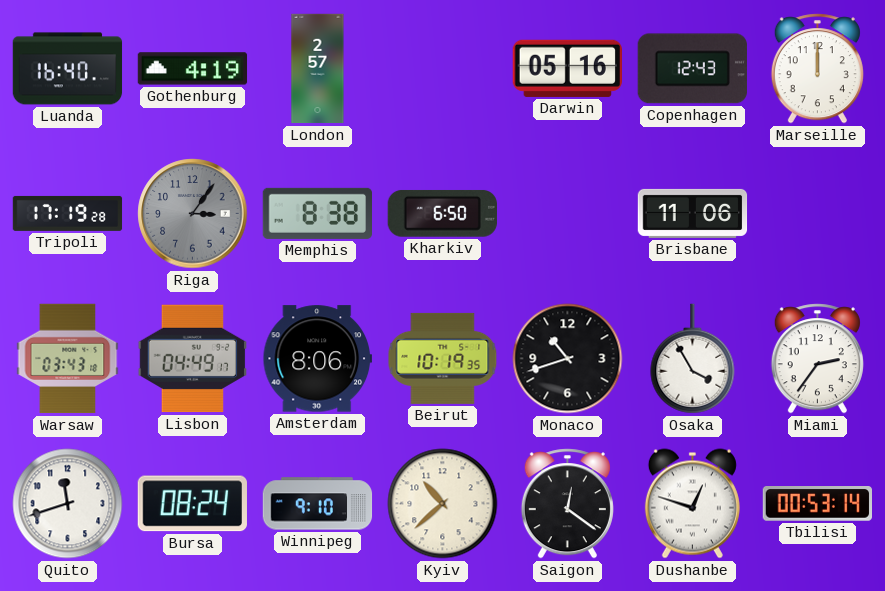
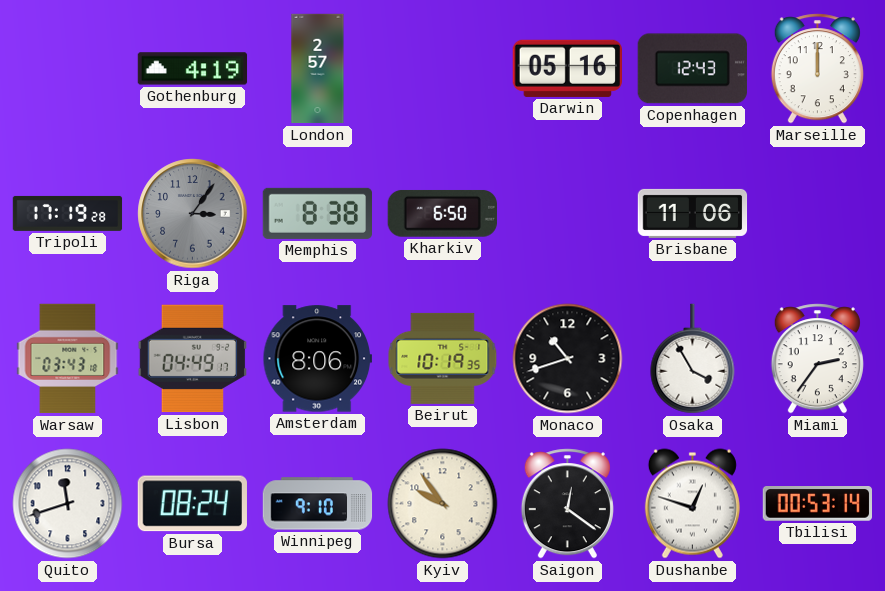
Luanda: 16:40 -> none (68, 69)
Kyiv: 10:38 -> 9:54 (443, 504)
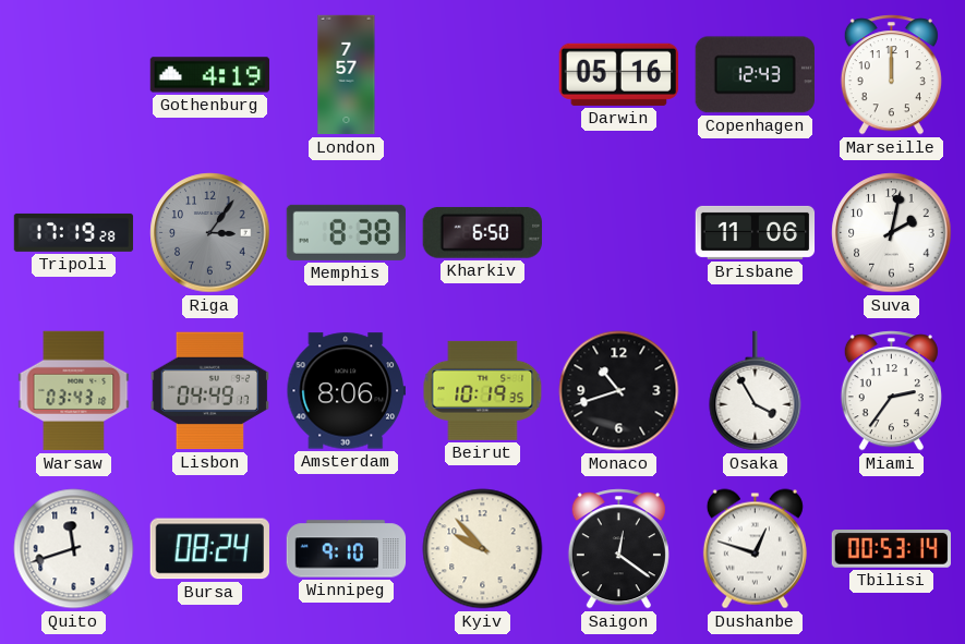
London: 2:57 -> 7:57 (347, 75)
Suva: none -> 2:02 (892, 233)
Kyiv: 9:54 -> 9:53 (483, 549)
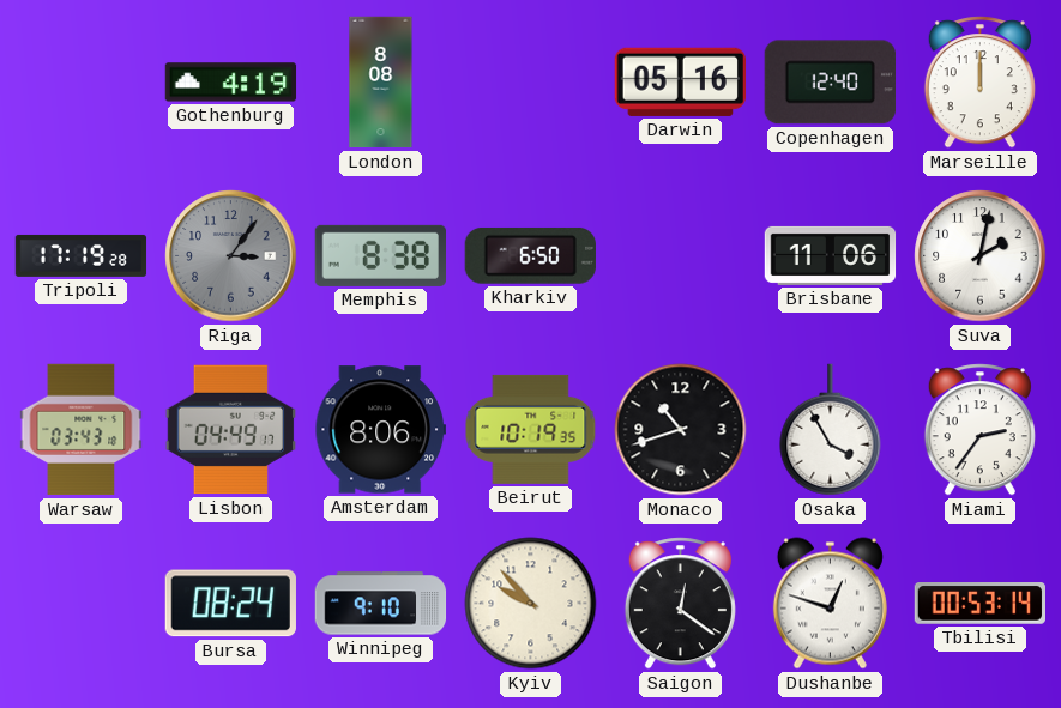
London: 7:57 -> 8:08 (381, 83)
Copenhagen: 12:43 -> 12:40 (830, 83)
Quito: 11:42 -> none (74, 549)
